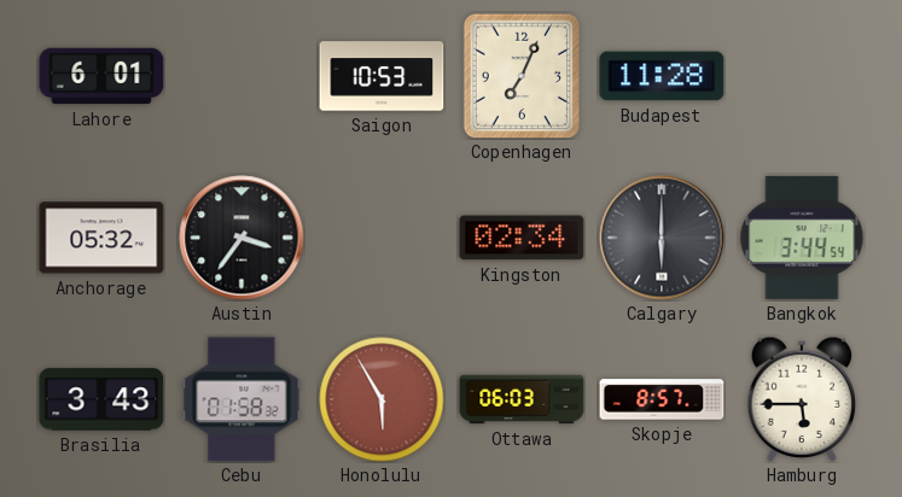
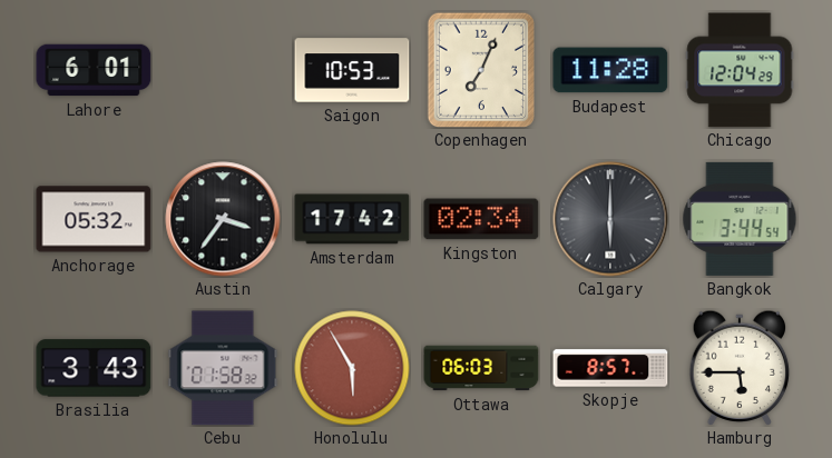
Chicago: none -> 12:04 (740, 70)
Amsterdam: none -> 17:42 (352, 219)
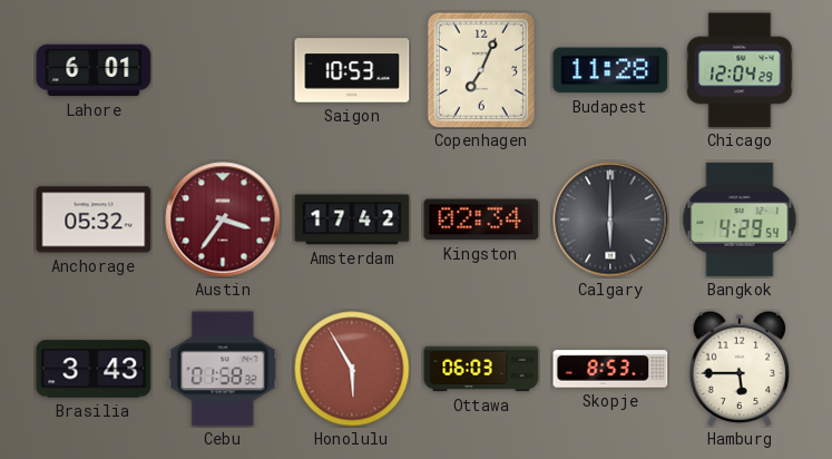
Austin dial: black -> burgundy (223, 219)
Bangkok: 3:44 -> 4:29 (740, 219)
Skopje: 8:57 -> 8:53 (610, 369)
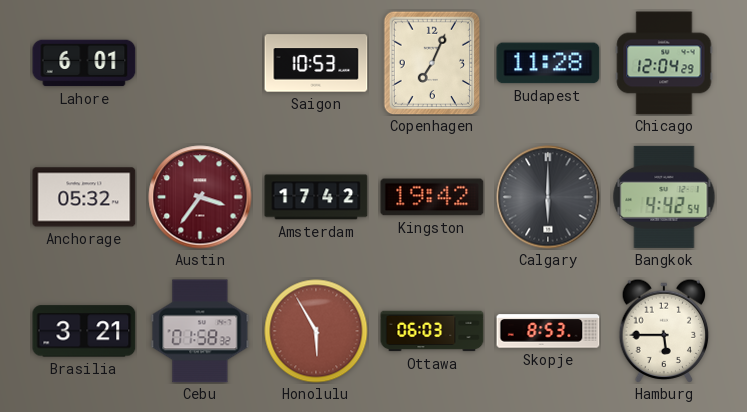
Kingston: 02:34 -> 19:42 (432, 197)
Bangkok: 4:29 -> 4:42 (664, 197)
Brasilia: 3:43 -> 3:21 (84, 331)
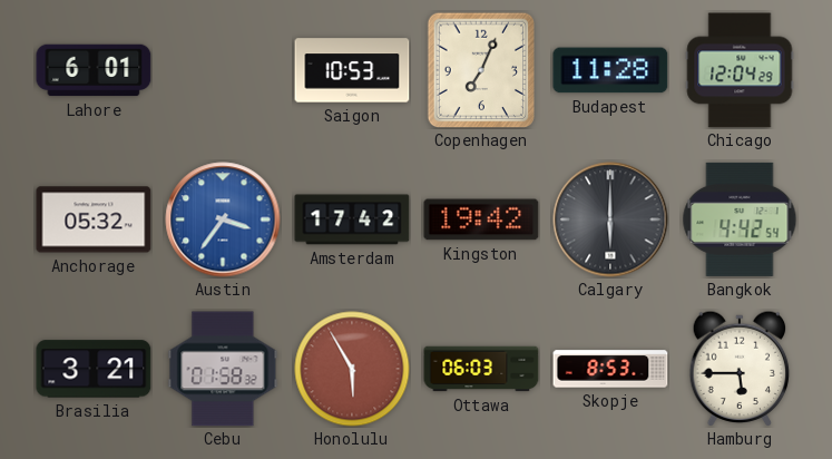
Austin dial: burgundy -> blue (223, 219)
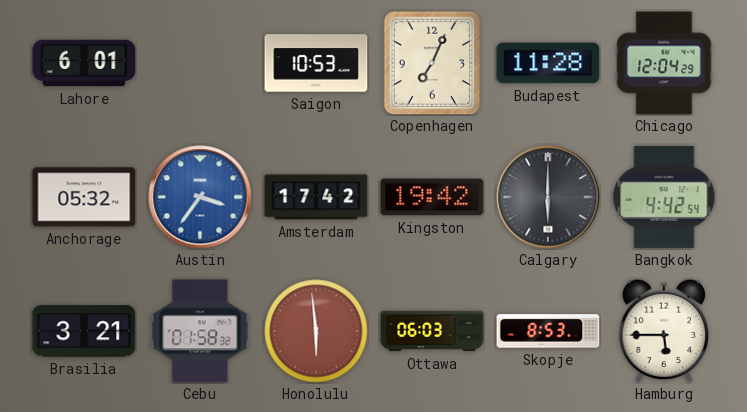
Honolulu: 5:55 -> 5:59 (316, 331)
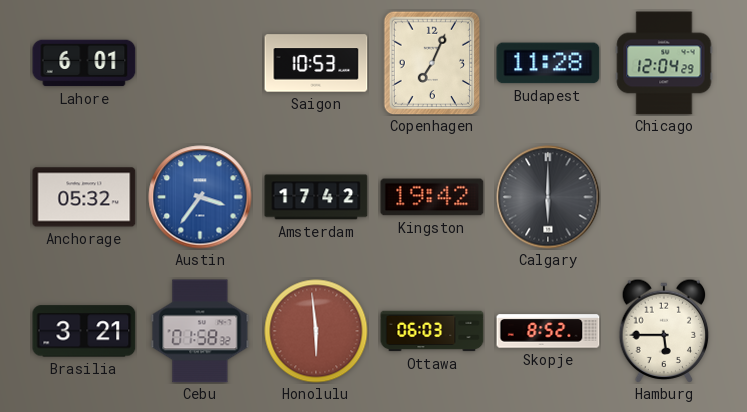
Bangkok: 4:42 -> none (664, 197)
Skopje: 8:53 -> 8:52 (548, 331)
